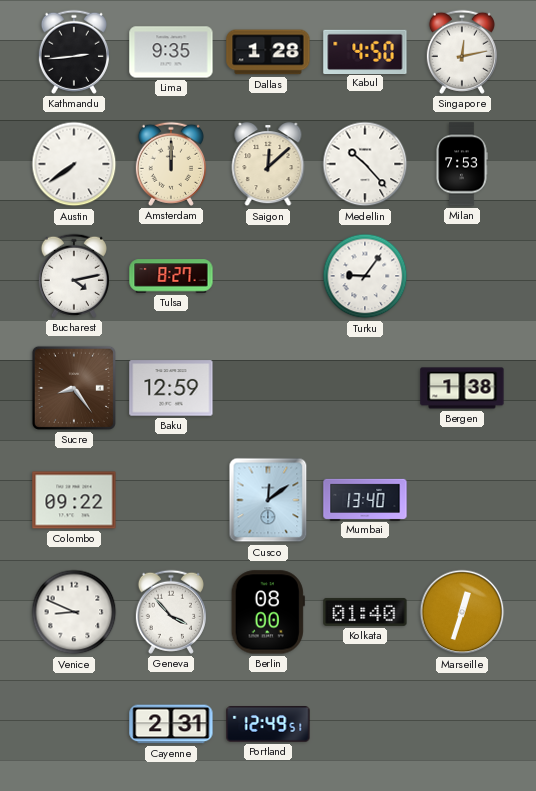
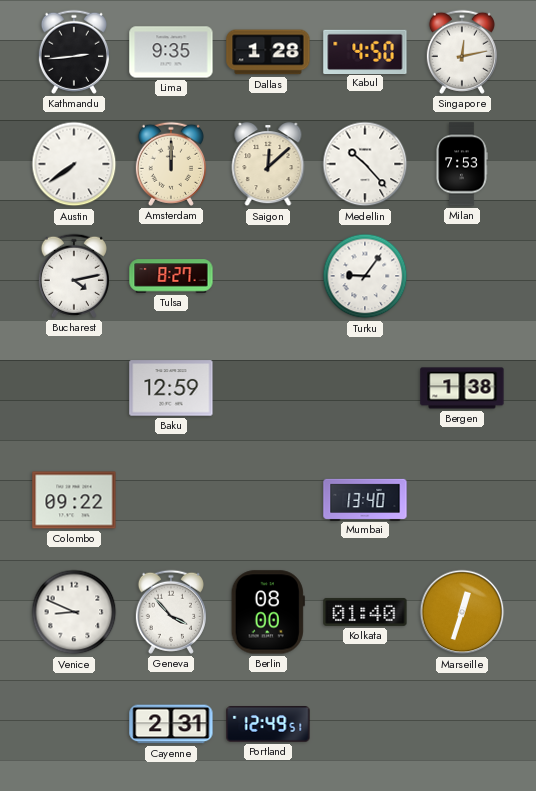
Sucre: 8:24 -> none (74, 388)
Cusco: 12:09 -> none (268, 500)
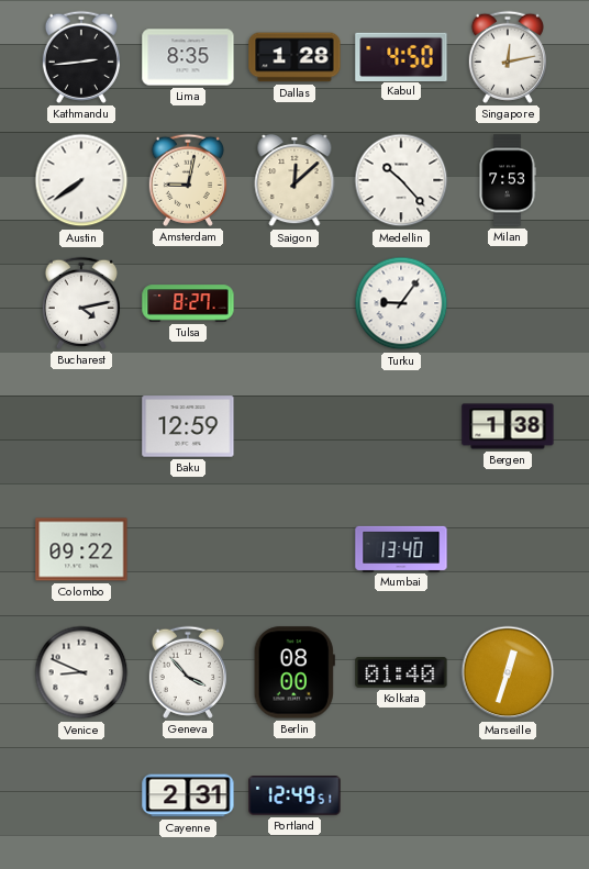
Lima: 9:35 -> 8:35 (188, 57)
Amsterdam: 12:00 -> 9:02 (188, 180)
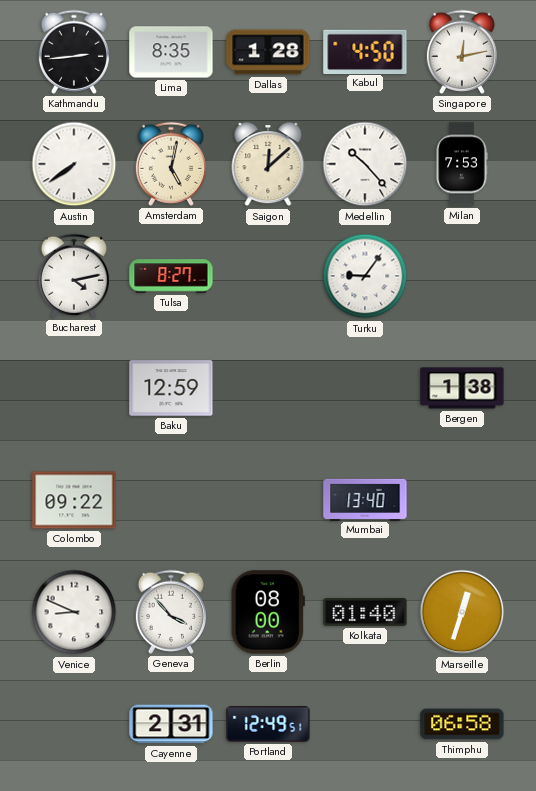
Amsterdam: 9:02 -> 5:02 (171, 164)
Thimphu: none -> 06:58 (462, 724)
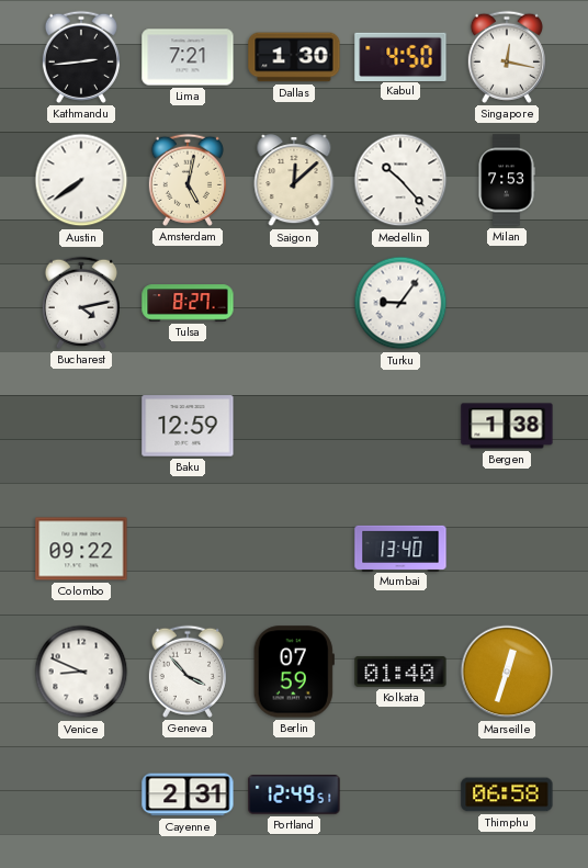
Lima: 8:35 -> 7:21 (188, 57)
Dallas: 1:28 -> 1:30 (294, 57)
Singapore: 12:13 -> 12:17 (507, 57)
Berlin: 08:00 -> 07:59 (294, 672)
